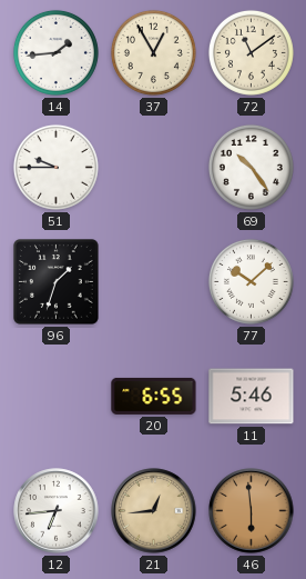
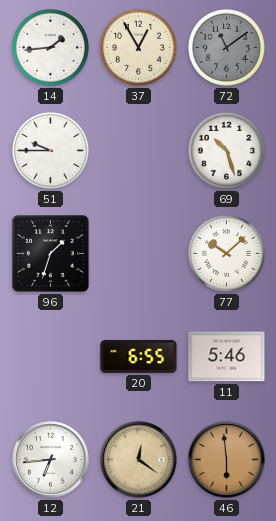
72 dial: cream -> grey (226, 47)
69: 10:24 -> 10:27 (226, 150)
21: 12:44 -> 12:21 (139, 460)
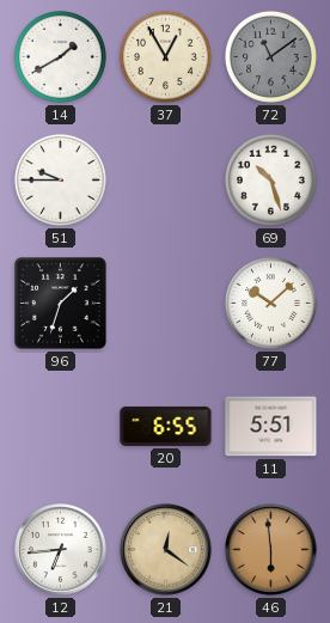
14: 1:44 -> 1:40 (60, 56)
11: 5:46 -> 5:51 (271, 427)
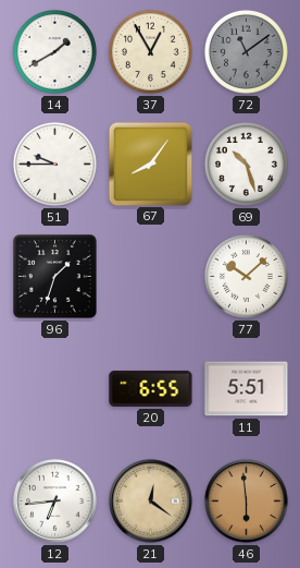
67: none -> 8:06 (150, 164)
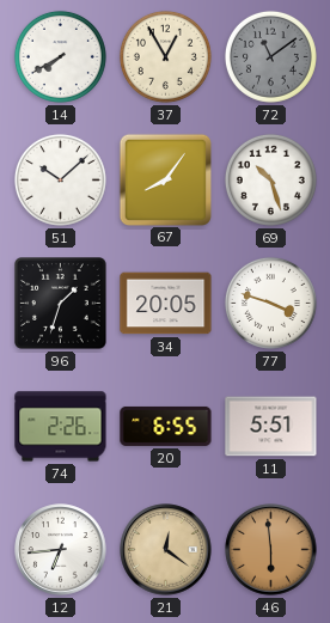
14: 1:40 -> 7:40 (60, 56)
51: 9:45 -> 10:08 (60, 179)
34: none -> 20:05 (166, 304)
77: 10:08 -> 3:48 (270, 303)
74: none -> 2:26 (61, 427)
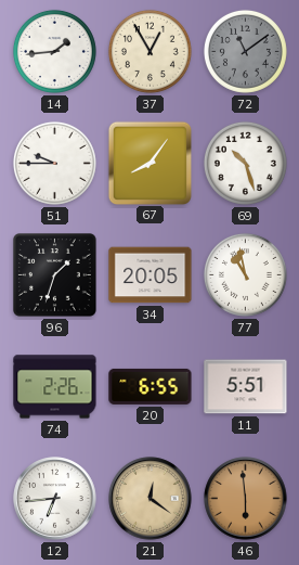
14: 7:40 -> 1:44 (54, 51)
51: 10:08 -> 9:45 (54, 163)
77: 3:48 -> 10:58 (245, 274)
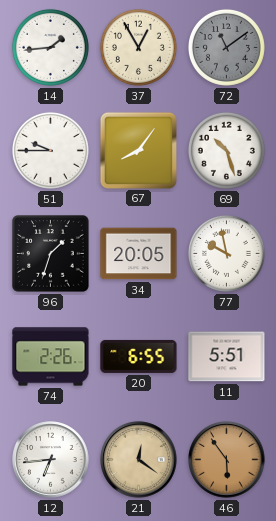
77: 10:58 -> 9:58 (226, 253)
46: 5:59 -> 5:54 (227, 460)
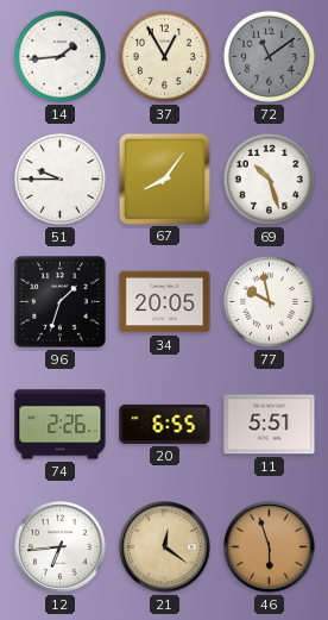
46: 5:54 -> 5:57 (270, 547)
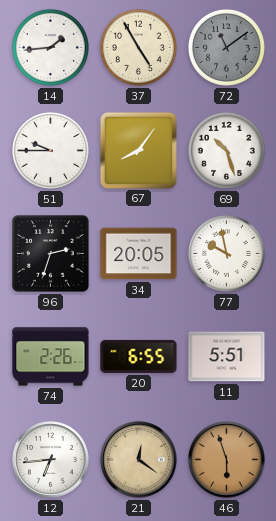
37: 12:55 -> 4:55 (138, 47)
96: 1:33 -> 2:33 (51, 254)
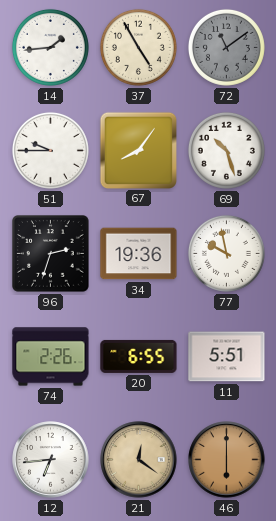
34: 20:05 -> 19:36 (139, 254)
46: 5:57 -> 6:00 (227, 460)
